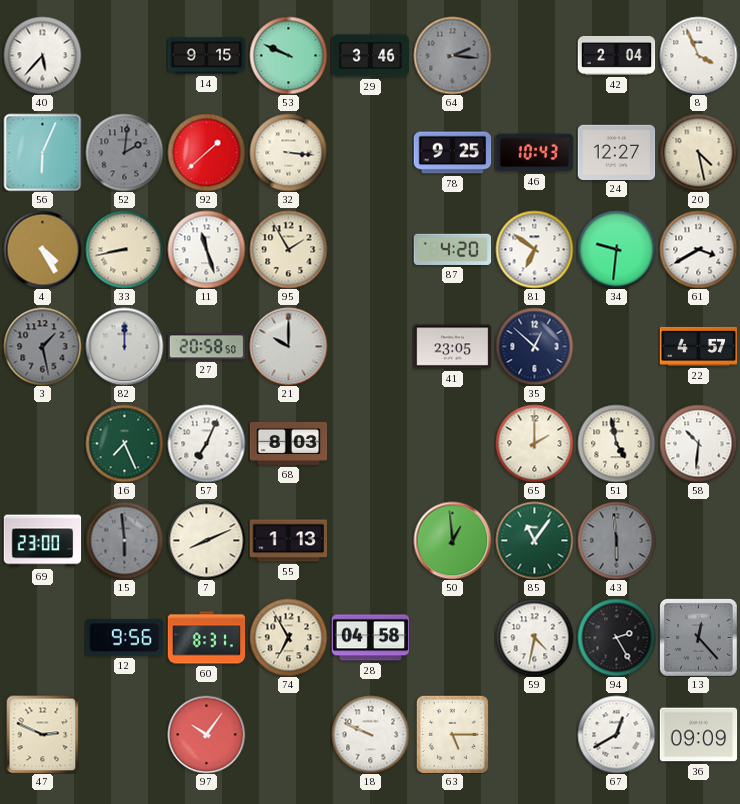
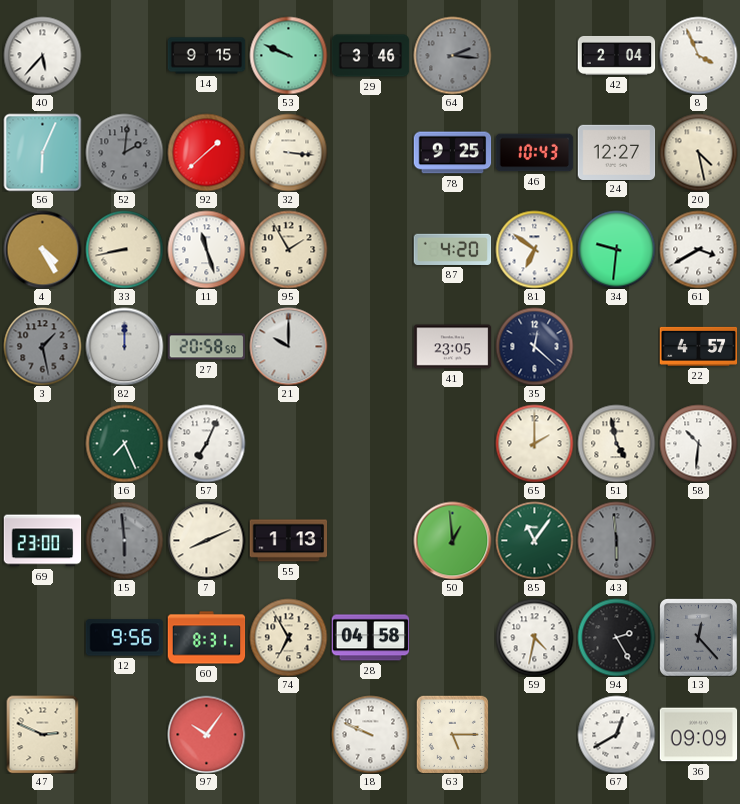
35: 12:52 -> 12:22 (534, 346)
68: 8:03 -> none (288, 443)
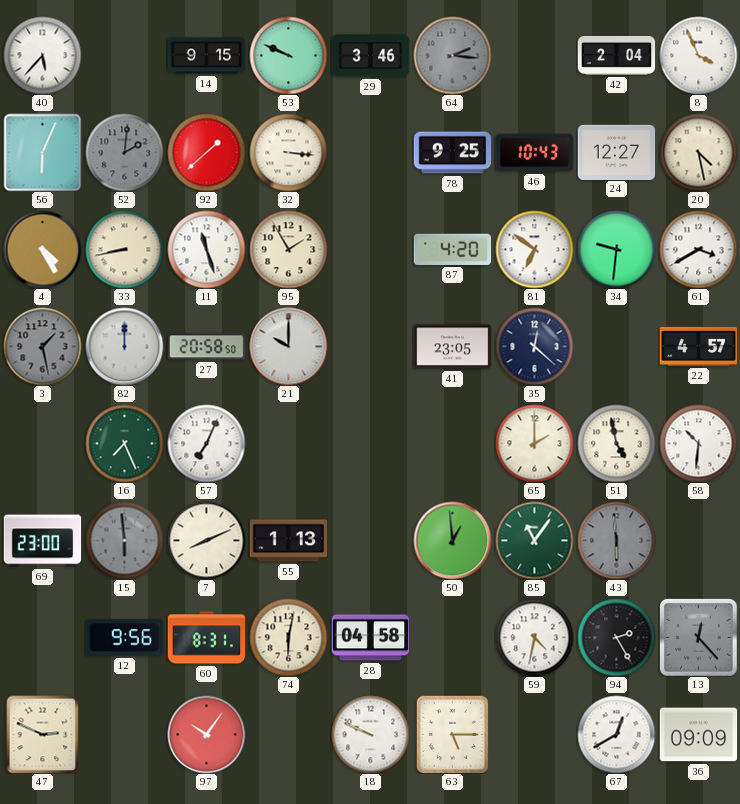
74: 6:55 -> 6:02 (288, 637)
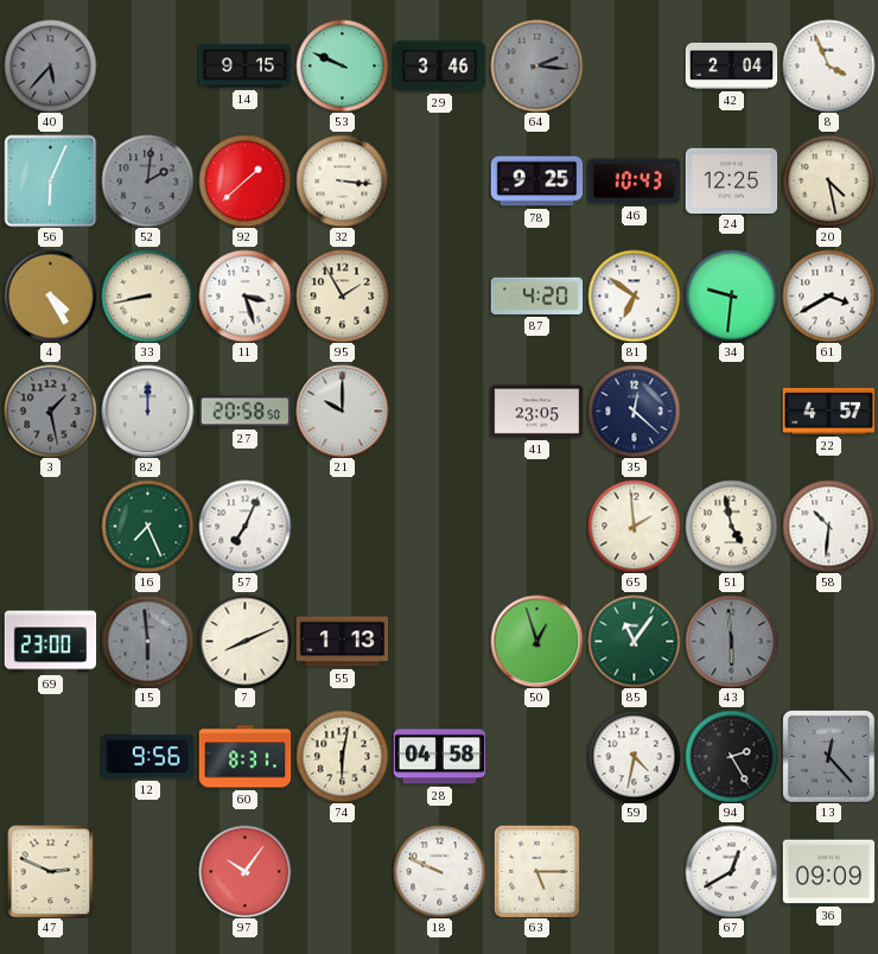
40 dial: white -> grey (50, 65)
24: 12:27 -> 12:25 (731, 180)
11: 11:27 -> 3:27 (244, 295)
65: 2:00 -> 1:59 (634, 526)
50: 12:59 -> 12:57 (536, 641)
